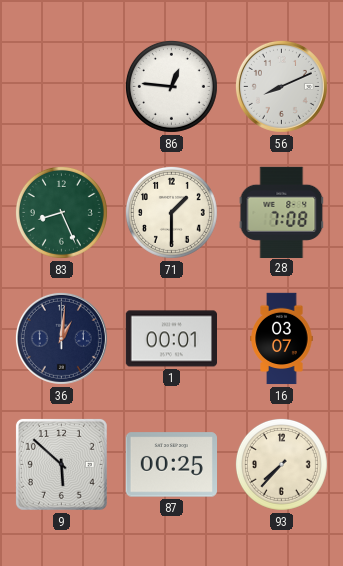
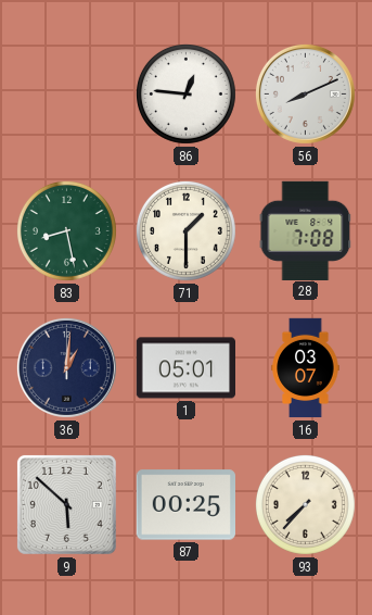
83: 8:26 -> 8:28 (66, 230)
1: 00:01 -> 05:01 (185, 368)
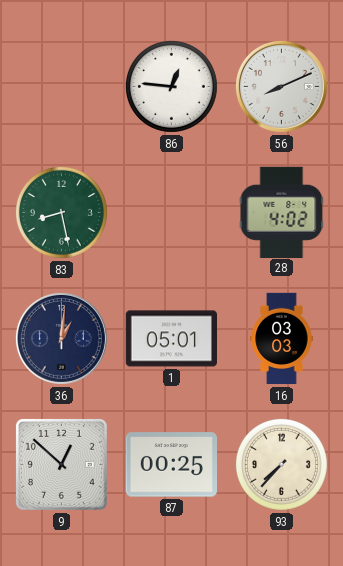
71: 1:30 -> none (185, 230)
28: 7:08 -> 4:02 (282, 212)
16: 03:07 -> 03:03 (282, 339)
9: 5:52 -> 12:52 (61, 464)
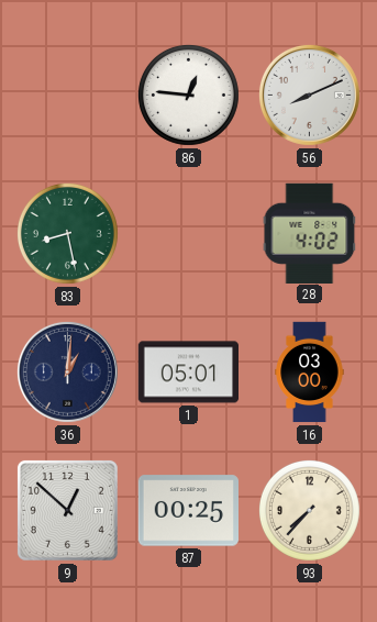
16: 03:03 -> 03:00 (310, 373)
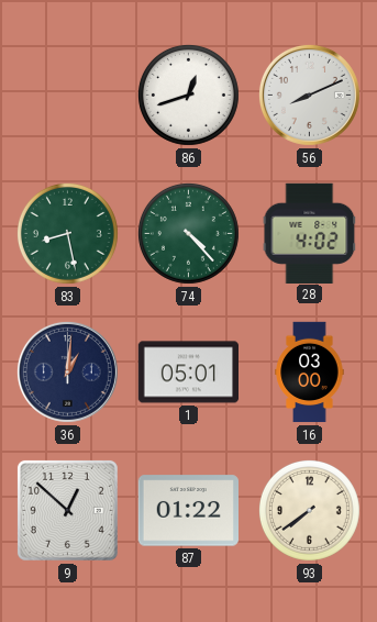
86: 12:46 -> 12:42 (188, 95)
74: none -> 4:23 (188, 233)
87: 00:25 -> 01:22 (188, 511)
93: 7:37 -> 7:39 (309, 510)
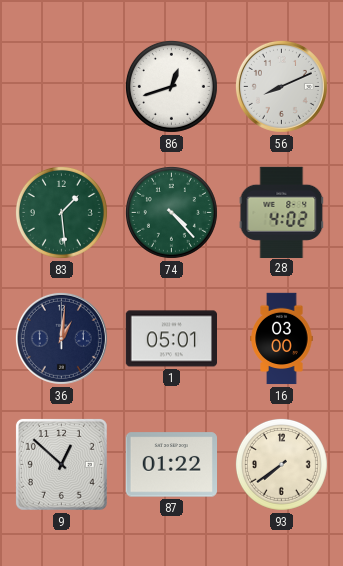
83: 8:28 -> 1:29 (61, 212)
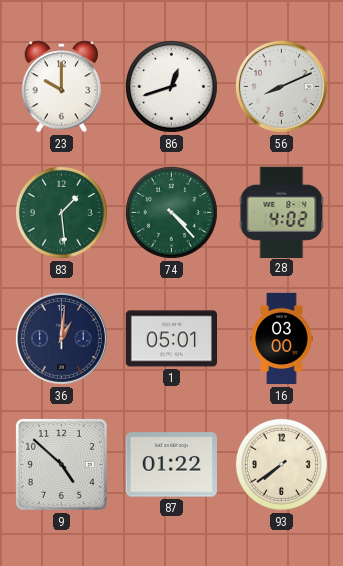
23: none -> 10:00 (62, 87)
9: 12:52 -> 4:52 (61, 464)
